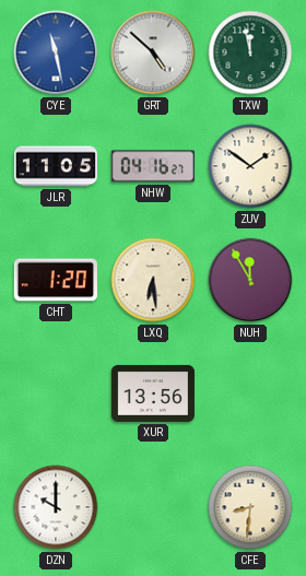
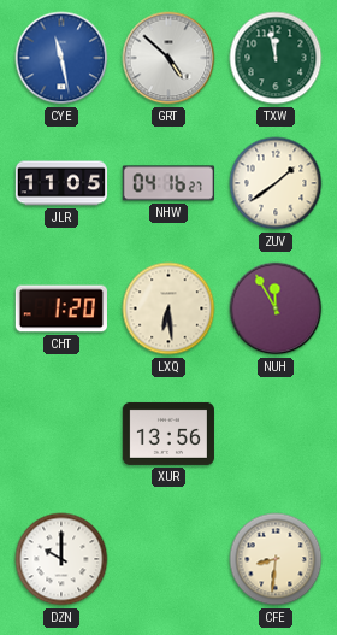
ZUV: 1:51 -> 1:39 (276, 183)
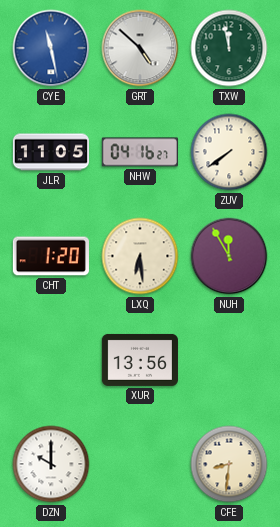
ZUV: 1:39 -> 7:39 (229, 152)
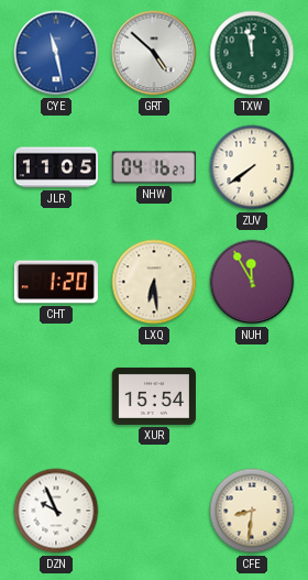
XUR: 13:56 -> 15:54 (154, 396)
DZN: 10:00 -> 9:56 (56, 511)
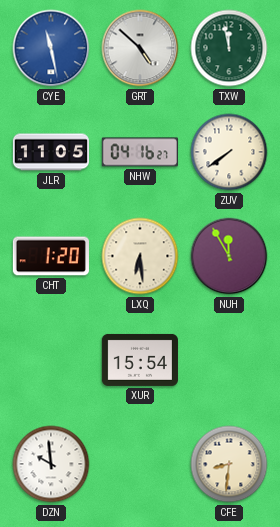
DZN: 9:56 -> 9:59 (51, 464)
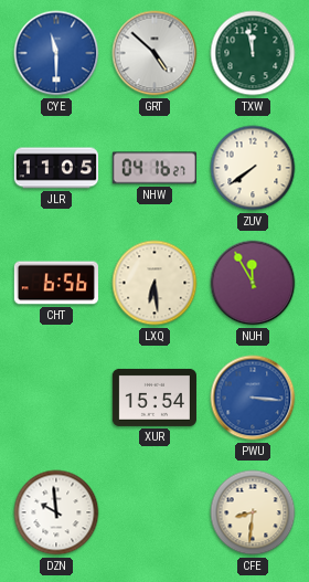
CYE: 11:28 -> 11:30 (56, 53)
CHT: 1:20 -> 6:56 (56, 283)
PWU: none -> 3:16 (253, 398)
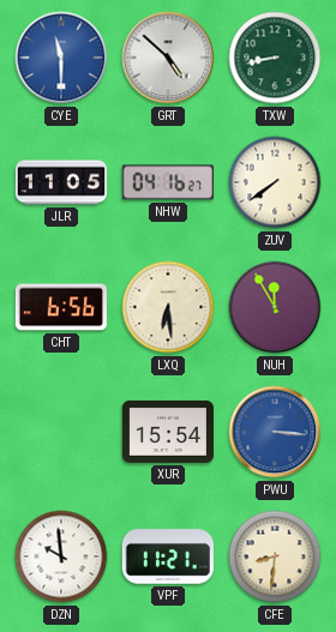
TXW: 11:58 -> 8:43 (275, 58)
VPF: none -> 11:21 (168, 556)
